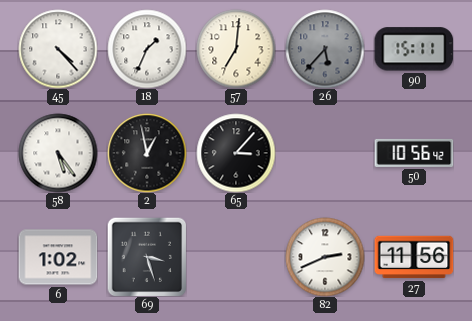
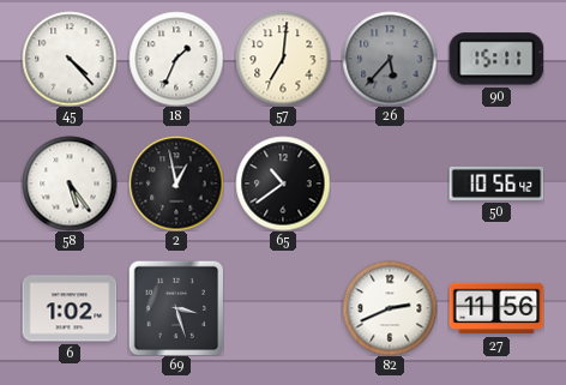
65: 3:07 -> 10:39 (283, 184)
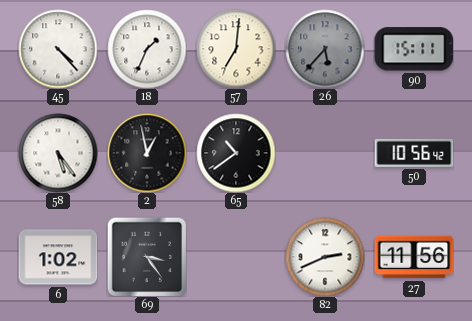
69: 3:27 -> 3:24 (147, 257)
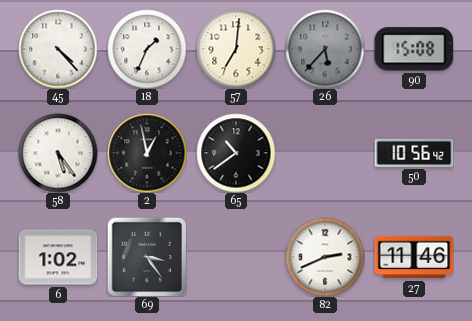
90: 15:11 -> 15:08 (414, 49)
27: 11:56 -> 11:46 (414, 257)
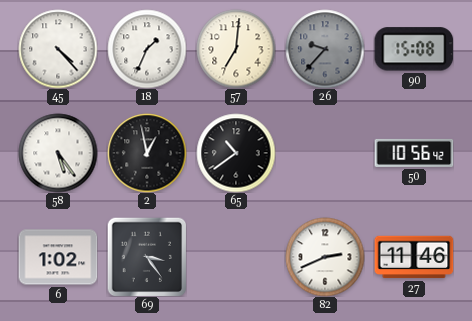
26: 5:37 -> 9:37 (325, 49)
